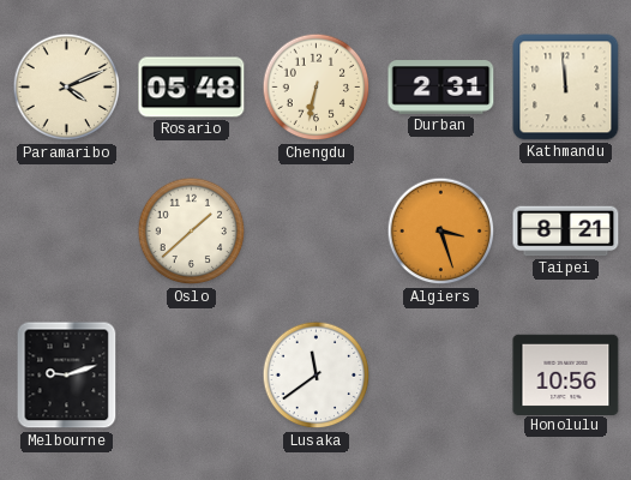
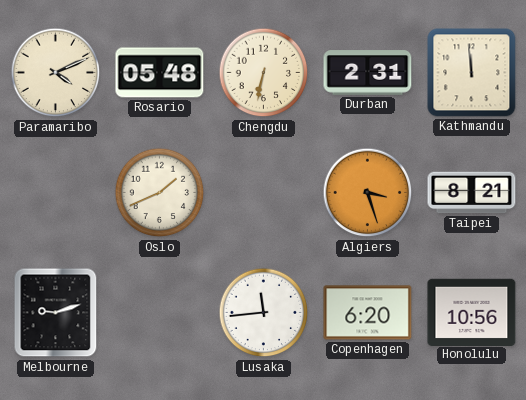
Oslo: 1:38 -> 1:41 (160, 193)
Lusaka: 11:39 -> 11:44 (264, 313)
Copenhagen: none -> 6:20 (368, 313)
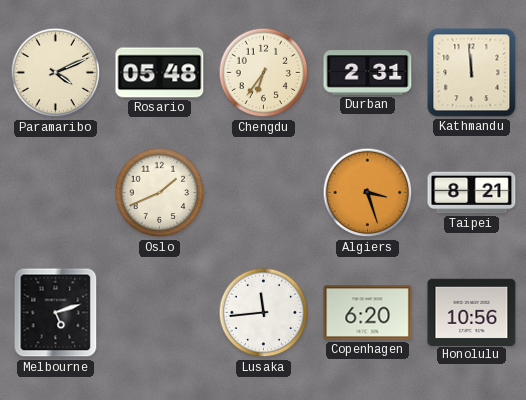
Chengdu: 6:32 -> 6:36 (264, 73)
Melbourne: 9:12 -> 5:12 (56, 313)
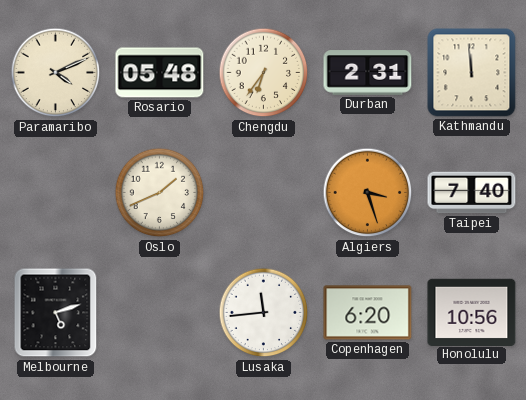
Taipei: 8:21 -> 7:40 (472, 193)
